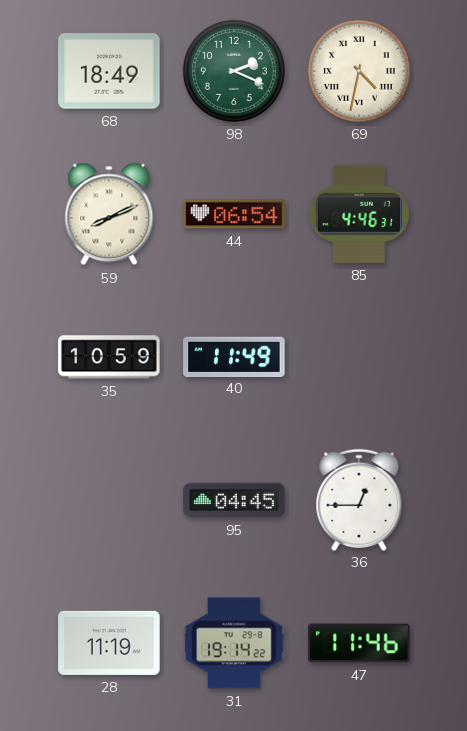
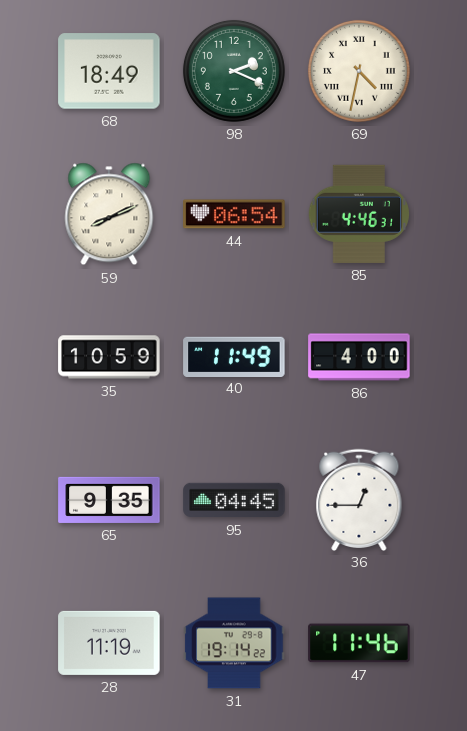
86: none -> 4:00 (359, 357)
65: none -> 9:35 (109, 500)
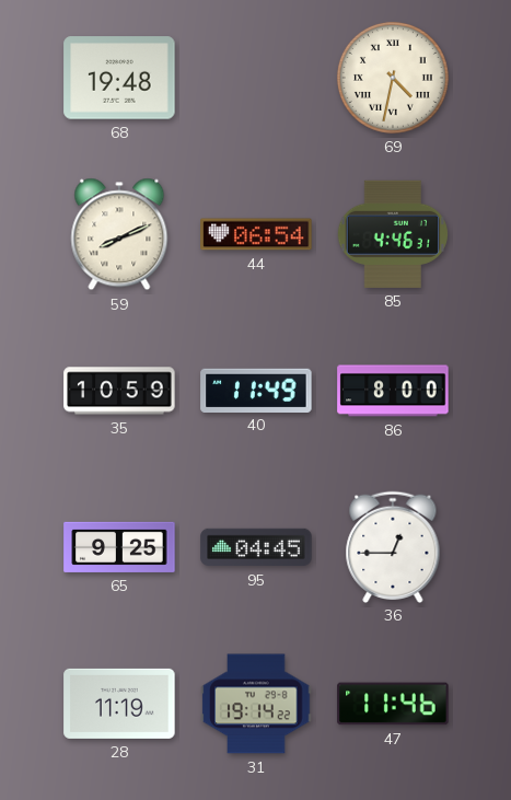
68: 18:49 -> 19:48 (119, 78)
98: 2:19 -> none (234, 71)
86: 4:00 -> 8:00 (393, 391)
65: 9:35 -> 9:25 (119, 547)
